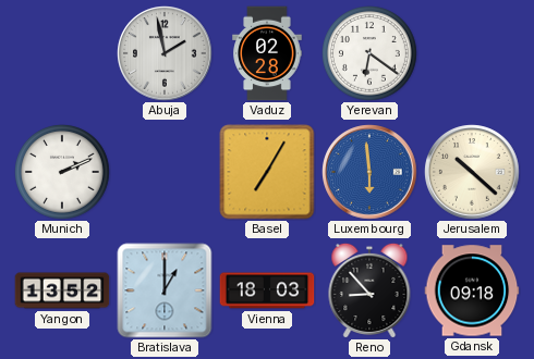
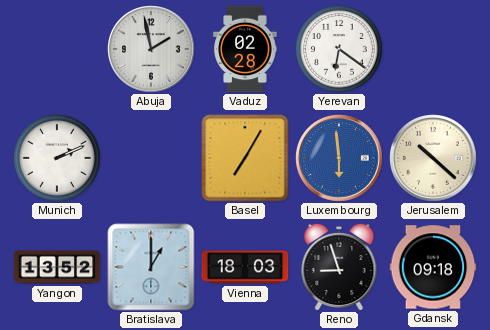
Reno: 8:53 -> 8:57 (339, 267)
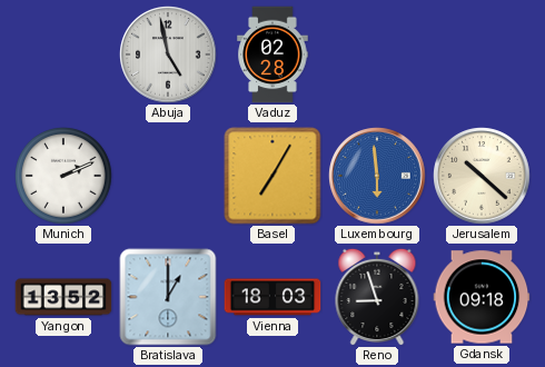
Abuja: 1:58 -> 4:58 (168, 54)
Yerevan: 6:21 -> none (340, 50)
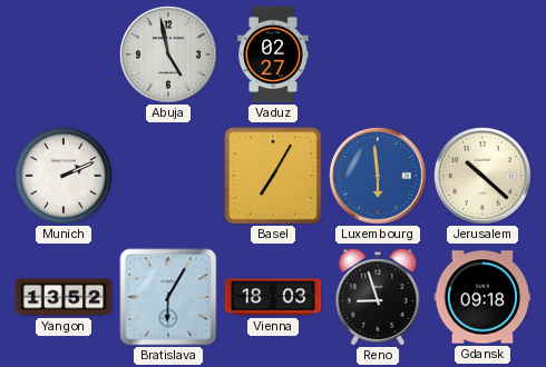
Vaduz: 02:28 -> 02:27 (273, 54)
Bratislava: 1:00 -> 6:05 (168, 297)
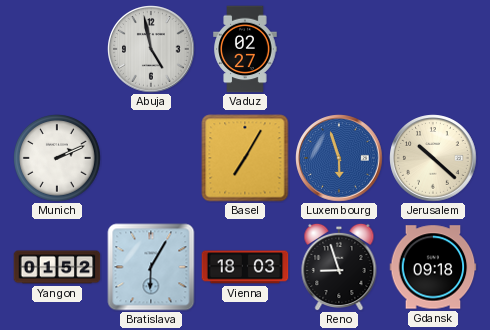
Luxembourg: 5:59 -> 5:57 (339, 158)
Yangon: 13:52 -> 01:52 (57, 267)
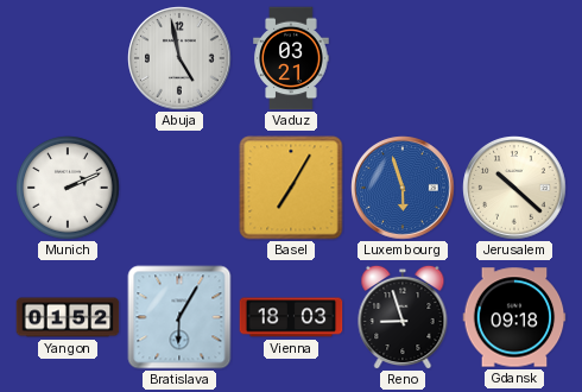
Vaduz: 02:27 -> 03:21 (291, 58)
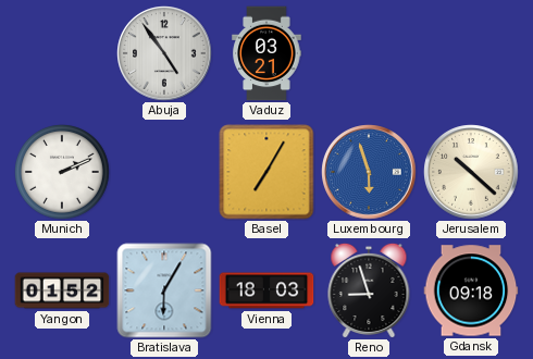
Abuja: 4:58 -> 4:54 (164, 53)
